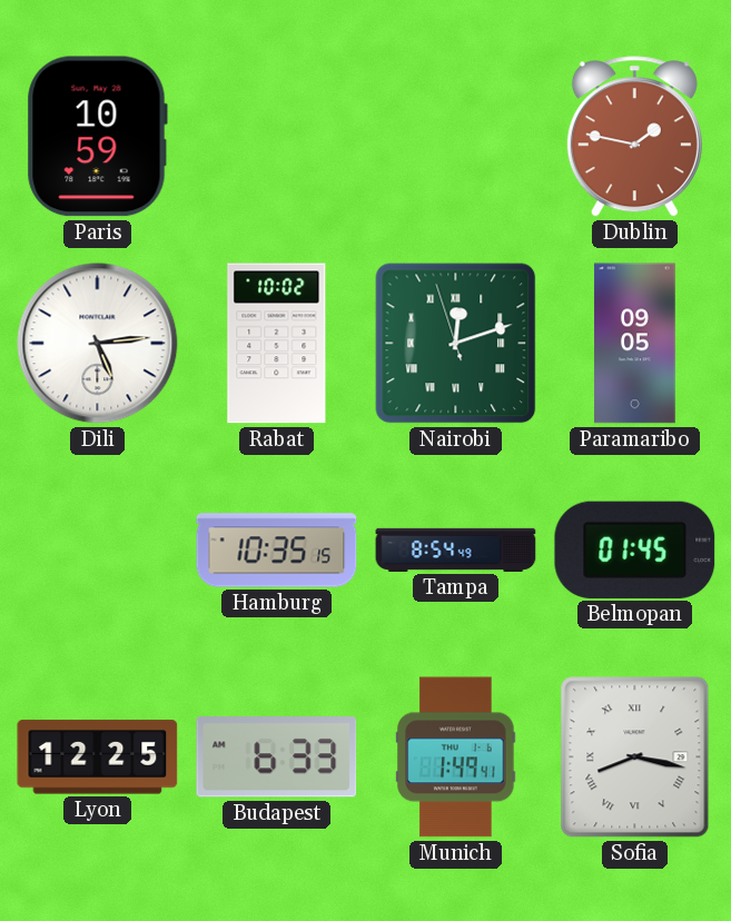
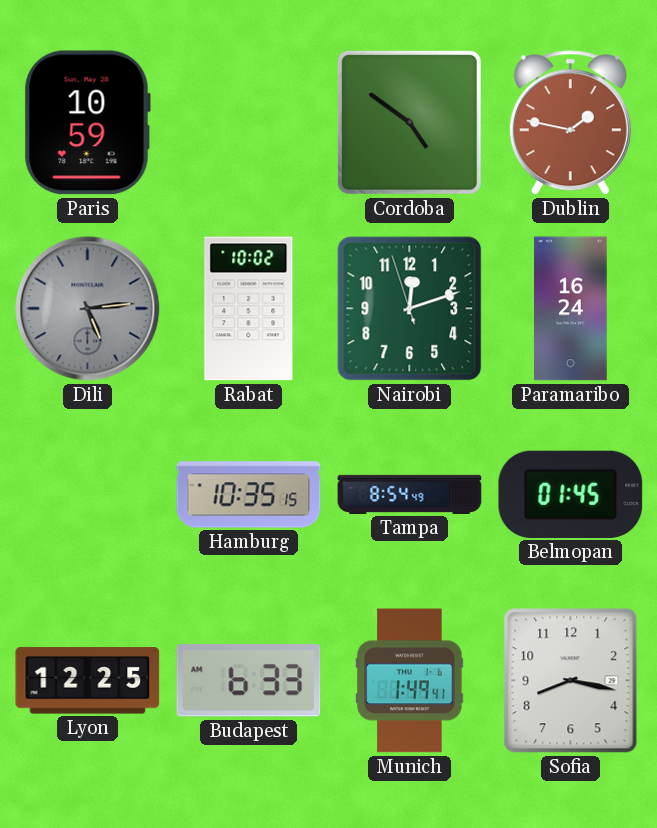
Cordoba: none -> 4:51 (409, 122)
Dili dial: white -> grey (88, 309)
Nairobi numerals: Roman -> Arabic (410, 309)
Paramaribo: 09:05 -> 16:24 (571, 309)
Sofia numerals: Roman -> Arabic (571, 681)
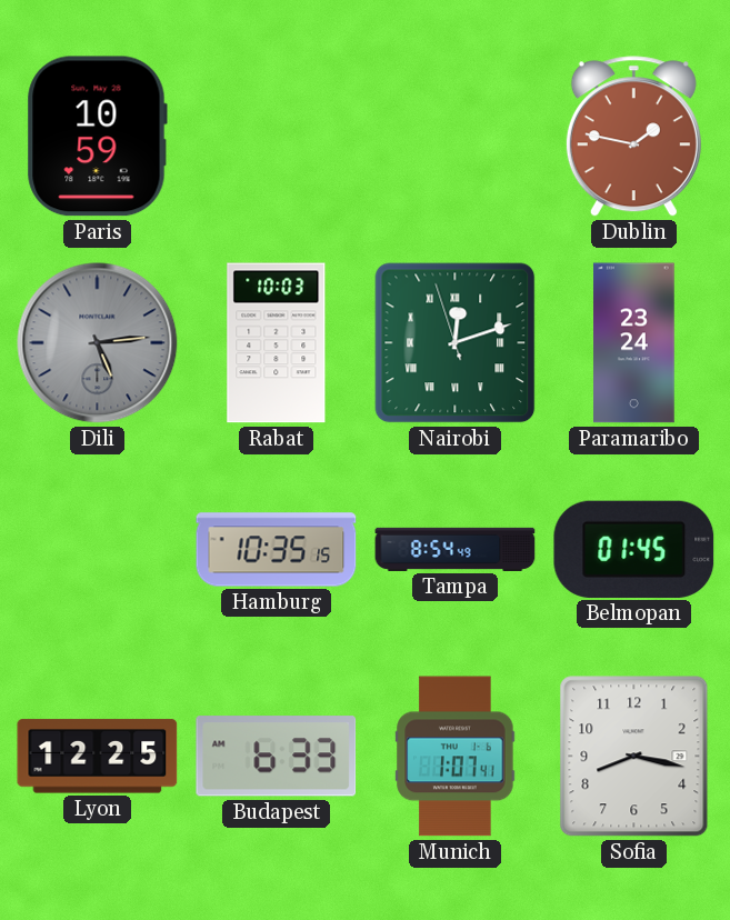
Cordoba: 4:51 -> none (409, 122)
Rabat: 10:02 -> 10:03 (277, 343)
Nairobi numerals: Arabic -> Roman (456, 343)
Paramaribo: 16:24 -> 23:24 (634, 343)
Munich: 1:49 -> 1:07 (456, 757)
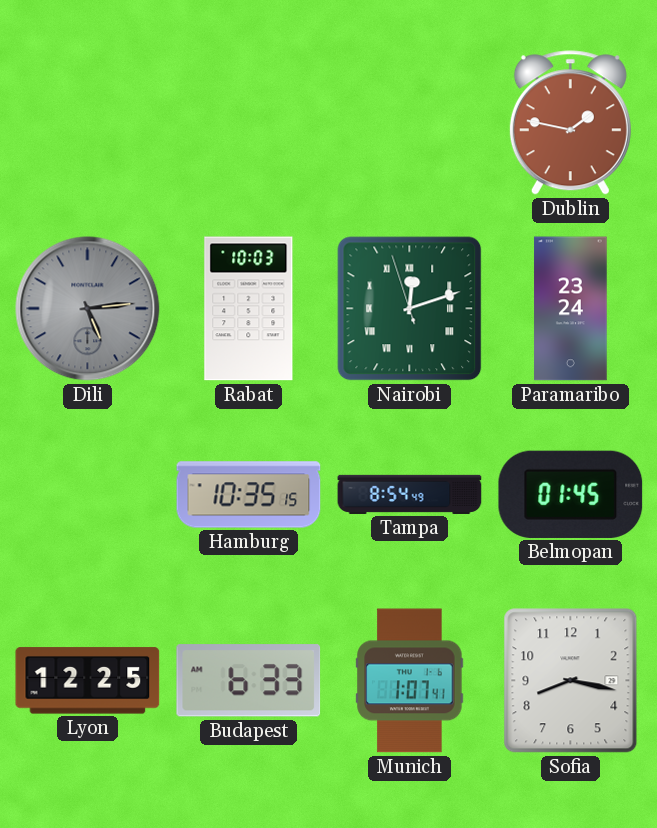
Paris: 10:59 -> none (97, 137)
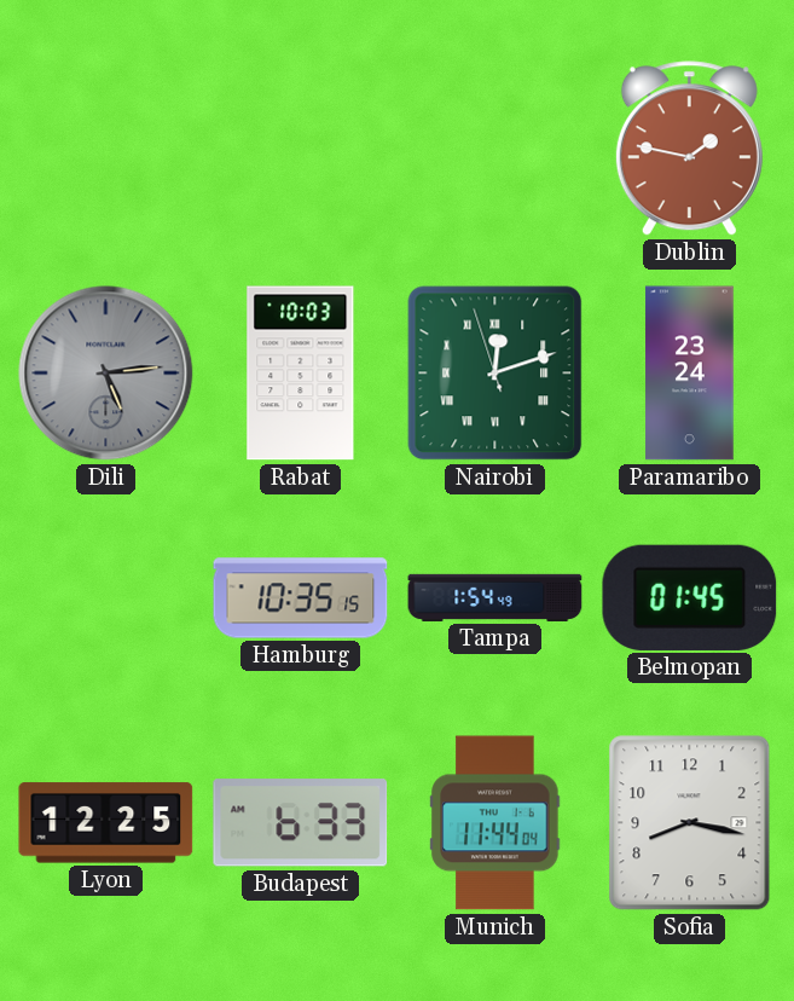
Tampa: 8:54 -> 1:54 (495, 597)
Munich: 1:07 -> 11:44 (495, 823)
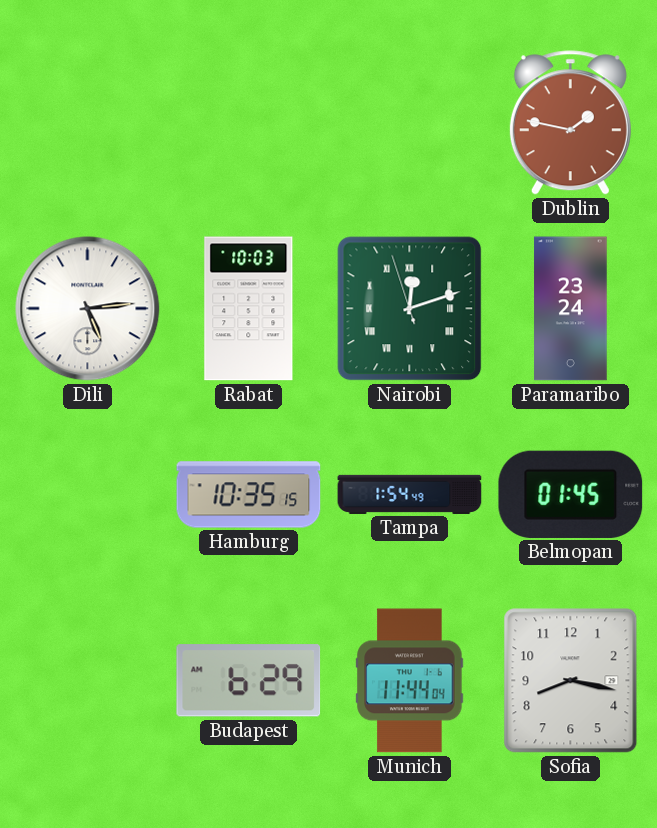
Dili dial: grey -> white (88, 309)
Lyon: 12:25 -> none (106, 823)
Budapest: 6:33 -> 6:29 (249, 681)
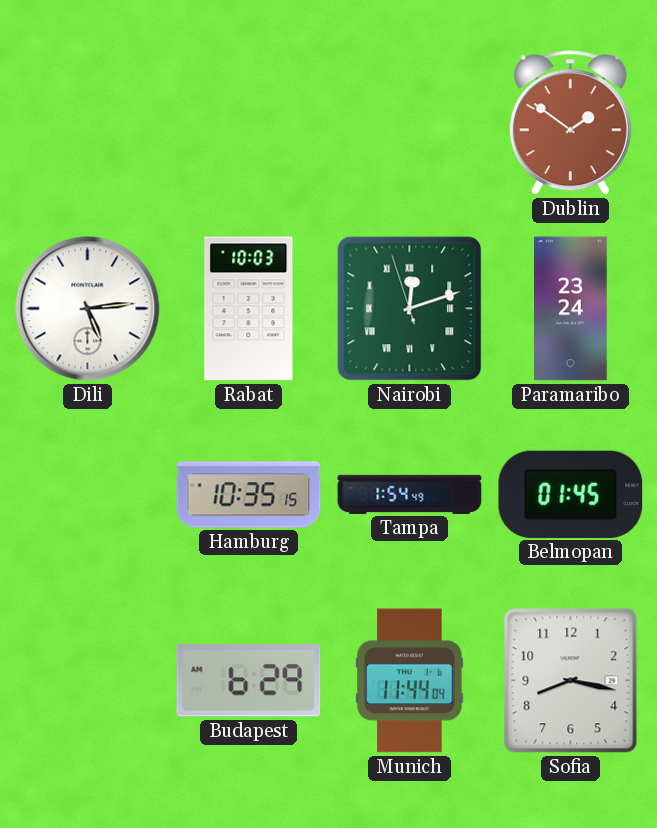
Dublin: 1:47 -> 1:51 (570, 123)
